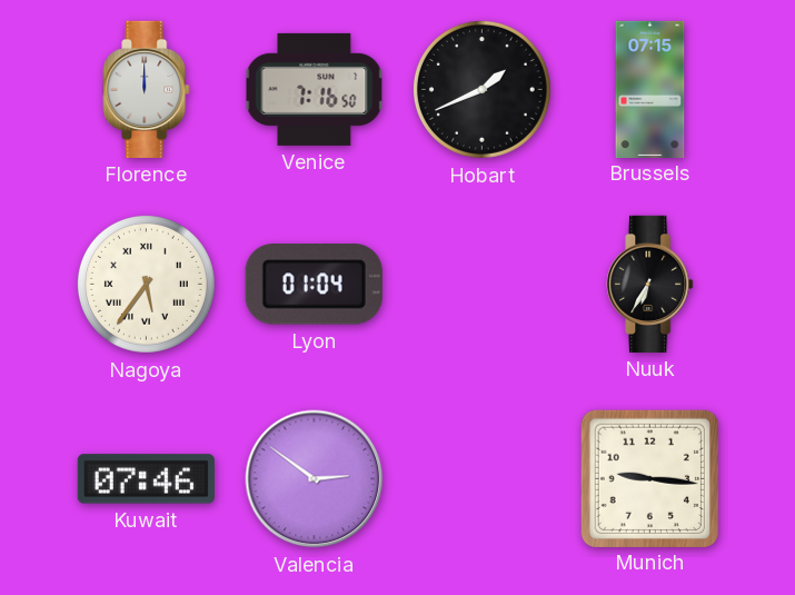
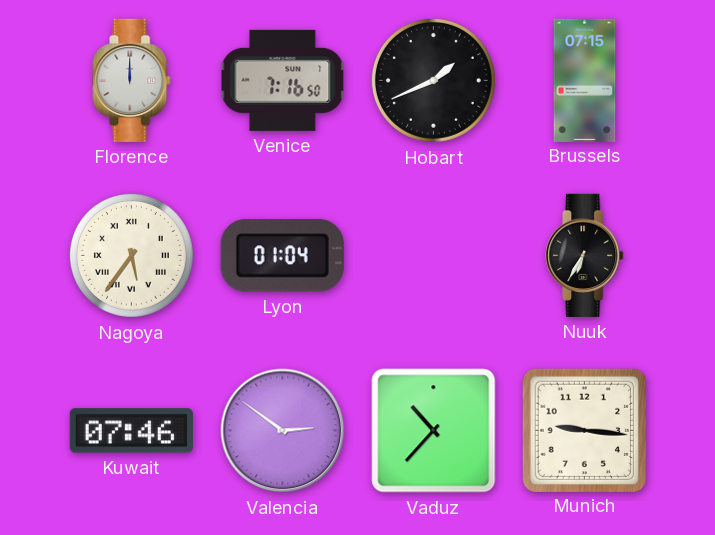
Vaduz: none -> 10:37 (434, 431)
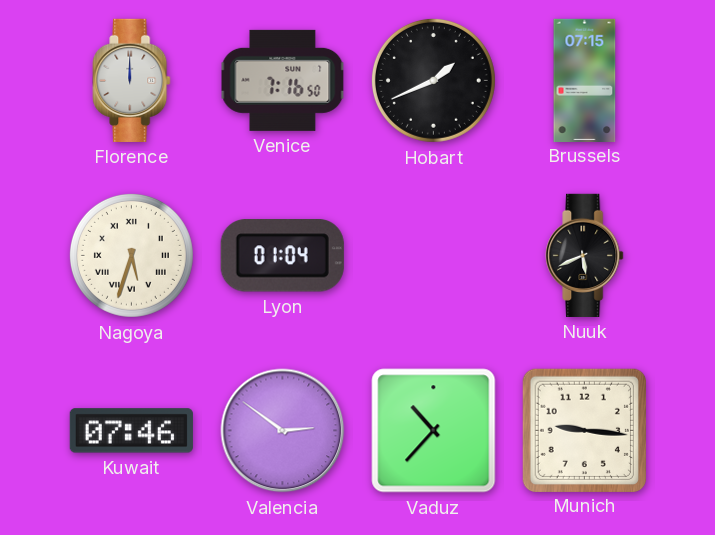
Nagoya: 5:36 -> 5:33 (131, 255)
Nuuk: 6:35 -> 5:41 (585, 255)
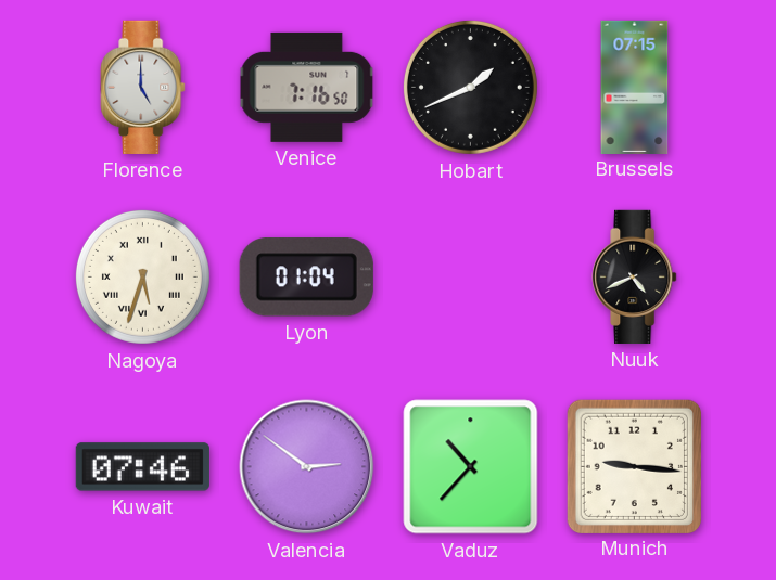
Florence: 12:00 -> 5:00 (143, 87)
Nuuk: 5:41 -> 4:41 (635, 276)
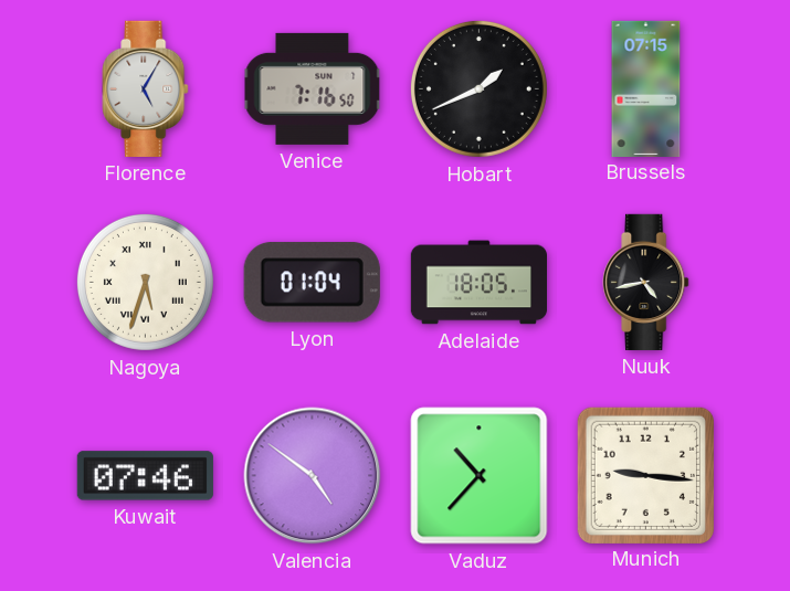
Florence: 5:00 -> 5:05 (146, 88)
Adelaide: none -> 18:05 (478, 283)
Nuuk: 4:41 -> 4:43 (646, 282)
Valencia: 2:51 -> 4:51 (313, 476)
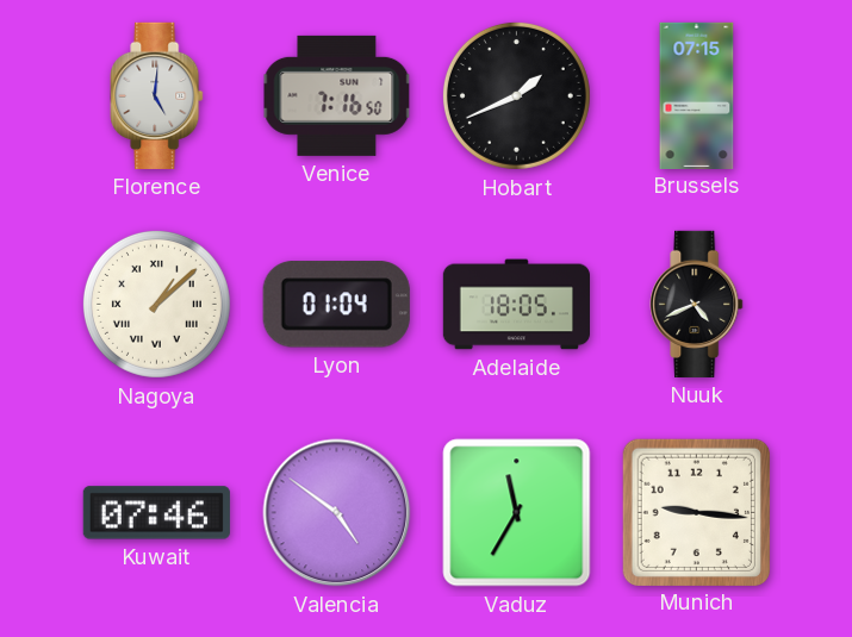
Florence: 5:05 -> 5:01 (157, 95)
Nagoya: 5:33 -> 1:08 (156, 304)
Nuuk: 4:43 -> 4:41 (697, 304)
Vaduz: 10:37 -> 11:35 (517, 513)
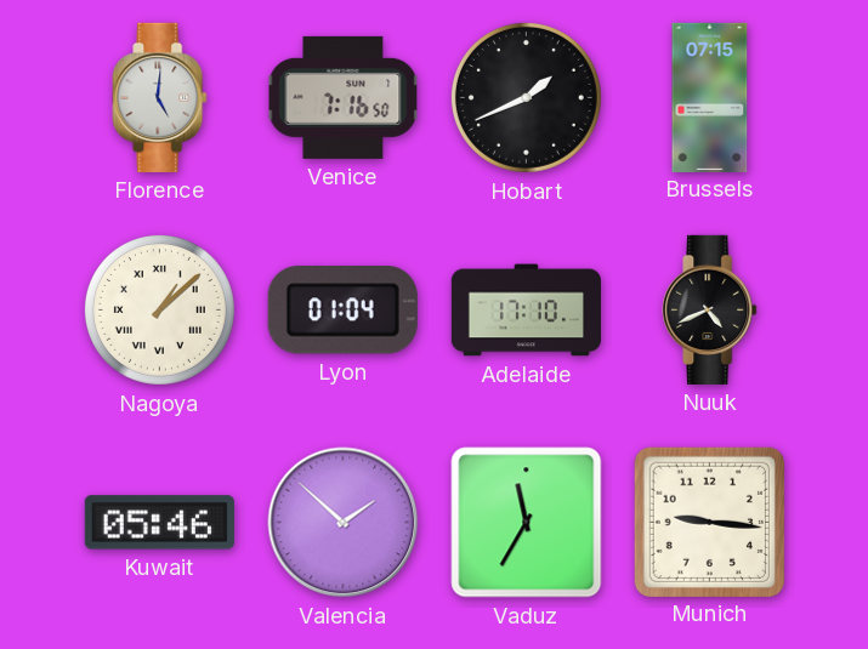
Adelaide: 18:05 -> 17:10 (526, 311)
Kuwait: 07:46 -> 05:46 (159, 523)
Valencia: 4:51 -> 1:52 (344, 523)
